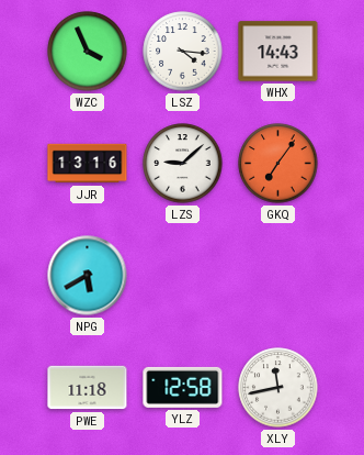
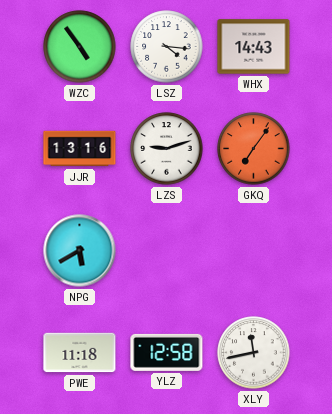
WZC: 3:56 -> 4:54 (80, 47)
LZS: 9:08 -> 9:12 (167, 149)
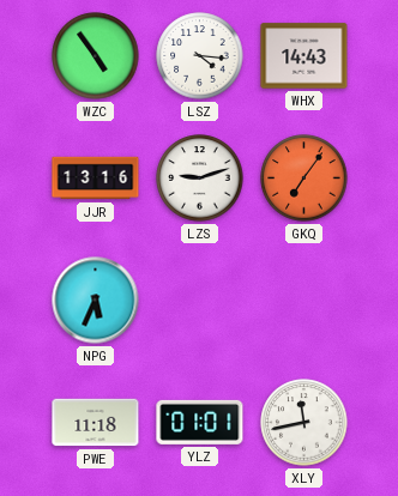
NPG: 5:40 -> 5:34 (96, 301)
YLZ: 12:58 -> 01:01 (200, 422)
